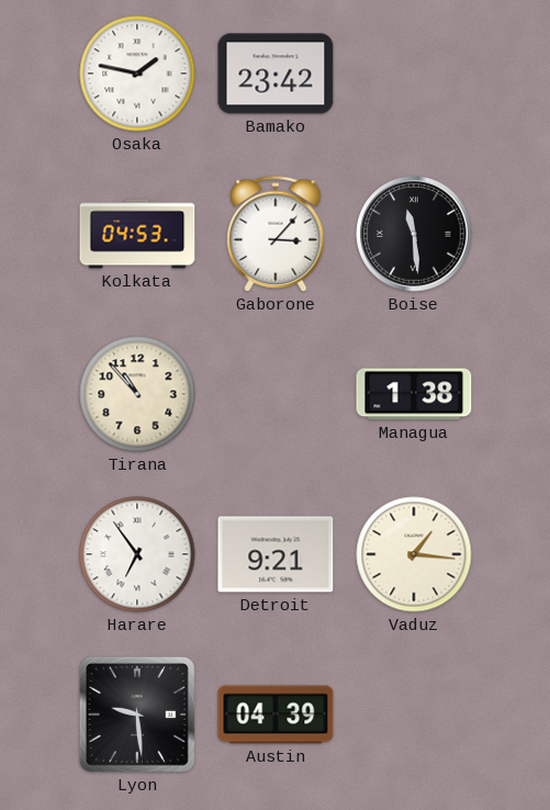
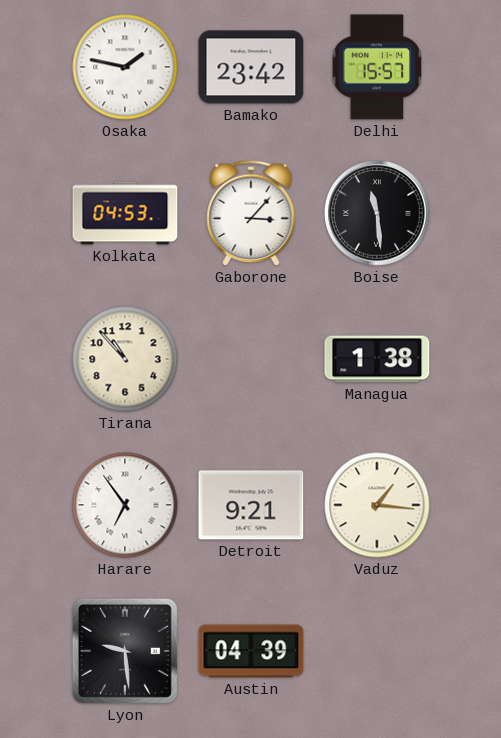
Delhi: none -> 15:57 (377, 67)
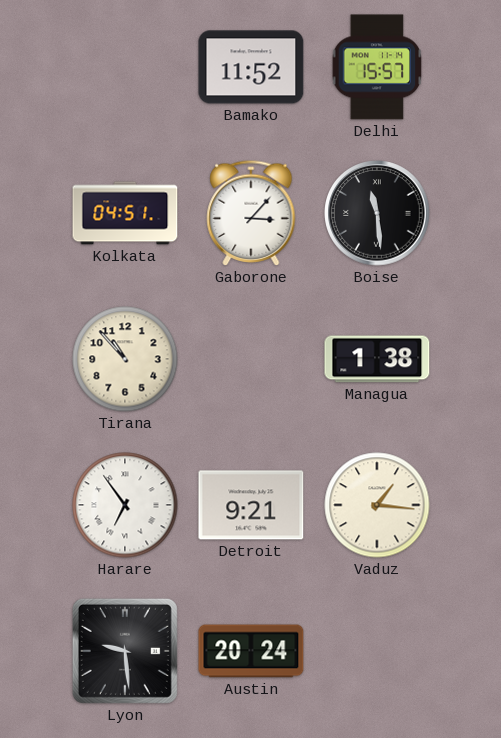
Osaka: 1:47 -> none (125, 67)
Bamako: 23:42 -> 11:52 (251, 67)
Kolkata: 04:53 -> 04:51 (125, 213)
Austin: 04:39 -> 20:24 (251, 651)
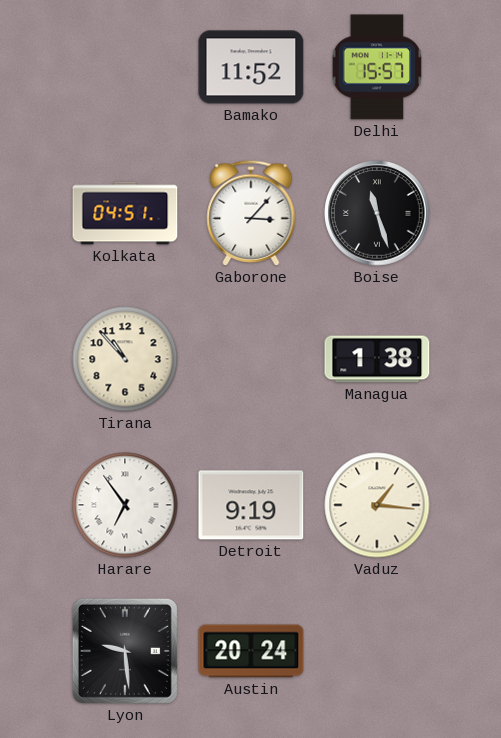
Boise: 11:29 -> 11:27 (377, 213)
Detroit: 9:21 -> 9:19 (251, 505)
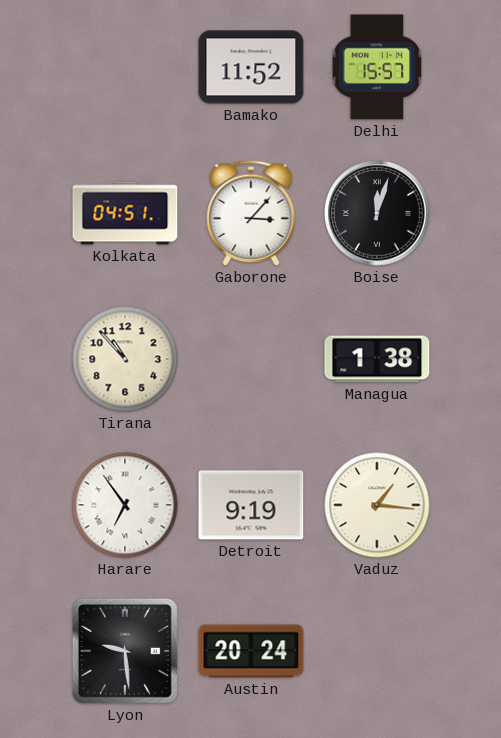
Boise: 11:27 -> 12:03 (377, 213)
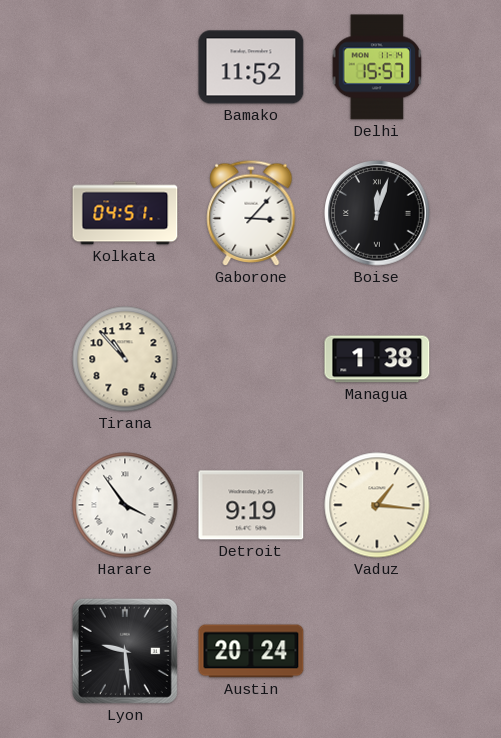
Harare: 6:54 -> 3:54 (125, 505)
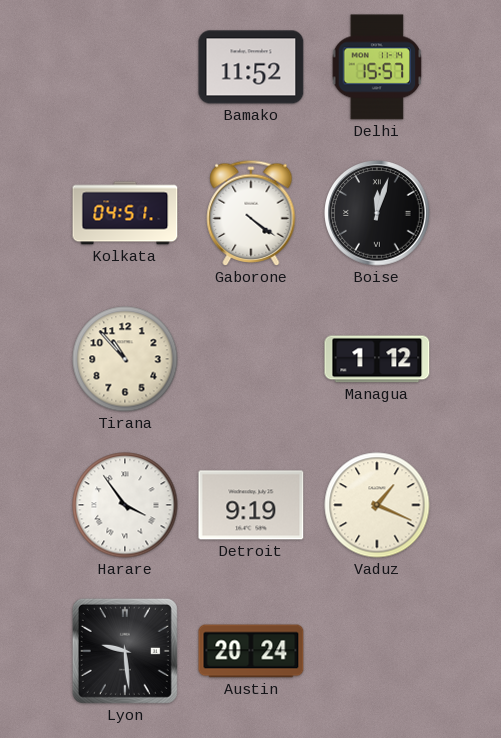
Gaborone: 3:07 -> 4:21 (251, 213)
Managua: 1:38 -> 1:12 (377, 359)
Vaduz: 1:16 -> 1:19 (377, 505)
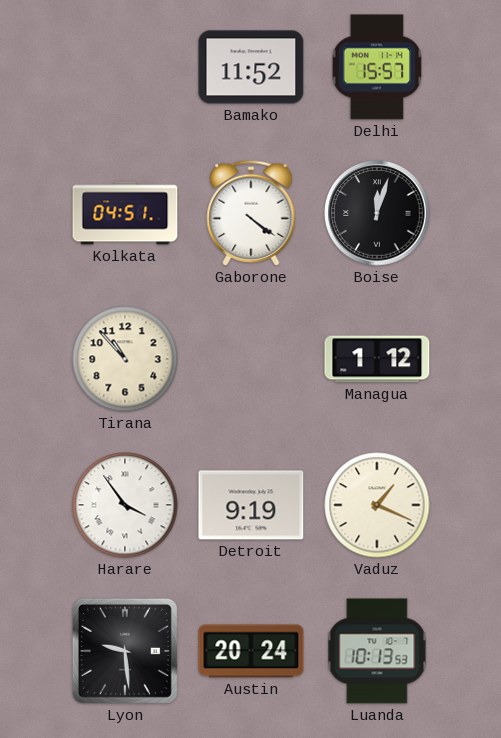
Luanda: none -> 10:13 (377, 651)
